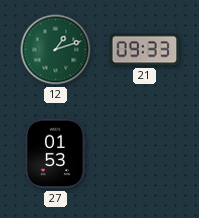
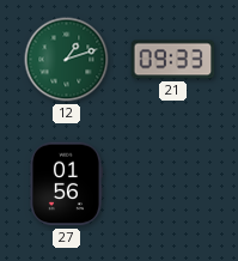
27: 01:53 -> 01:56 (66, 184)
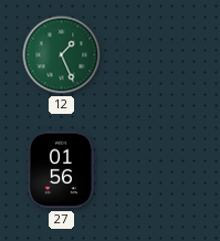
12: 1:12 -> 1:26 (62, 55)
21: 09:33 -> none (173, 60)
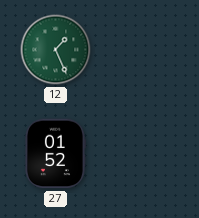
27: 01:56 -> 01:52 (55, 154)
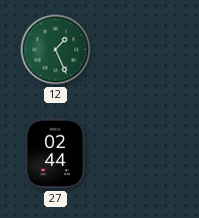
27: 01:52 -> 02:44 (55, 154)
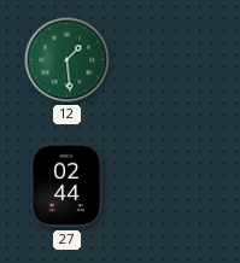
12: 1:26 -> 1:29 (68, 60)
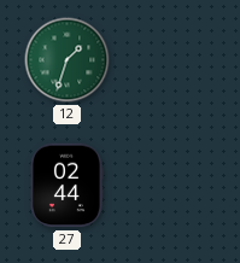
12: 1:29 -> 1:33 (68, 60)
